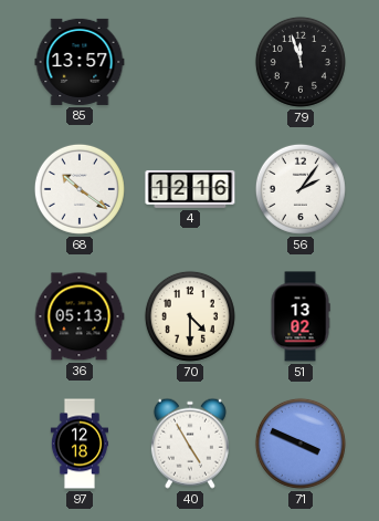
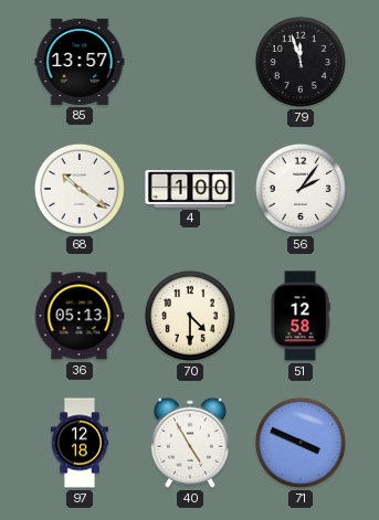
4: 12:16 -> 1:00 (190, 189)
51: 13:02 -> 12:58 (301, 316)
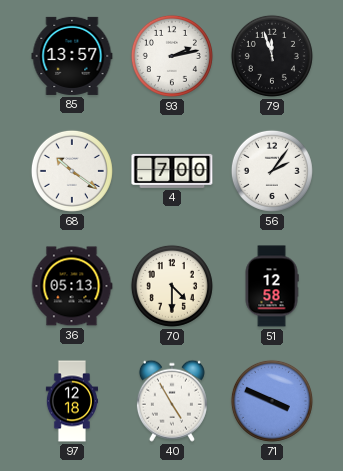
93: none -> 2:13 (172, 56)
4: 1:00 -> 7:00 (172, 171)
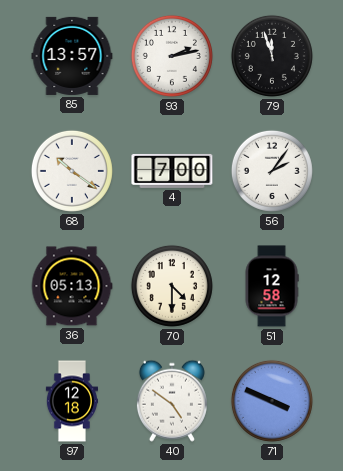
40: 4:55 -> 4:51 (172, 401)
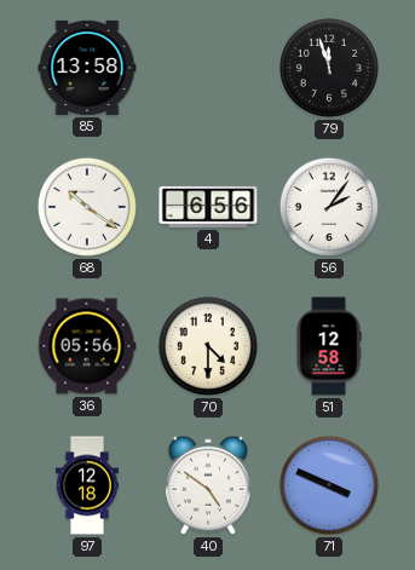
85: 13:57 -> 13:58 (87, 68)
93: 2:13 -> none (172, 56)
4: 7:00 -> 6:56 (208, 207)
36: 05:13 -> 05:56 (87, 346)
